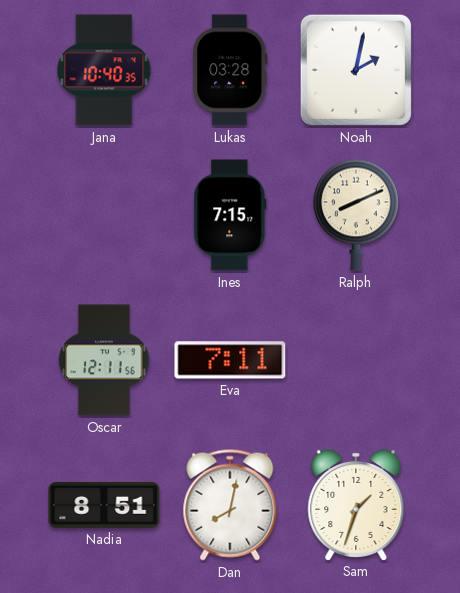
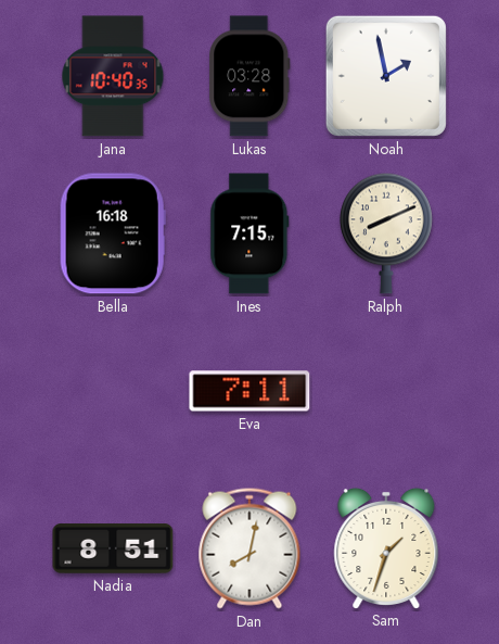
Noah: 2:02 -> 1:58 (386, 76)
Bella: none -> 16:18 (113, 233)
Oscar: 12:11 -> none (104, 360)
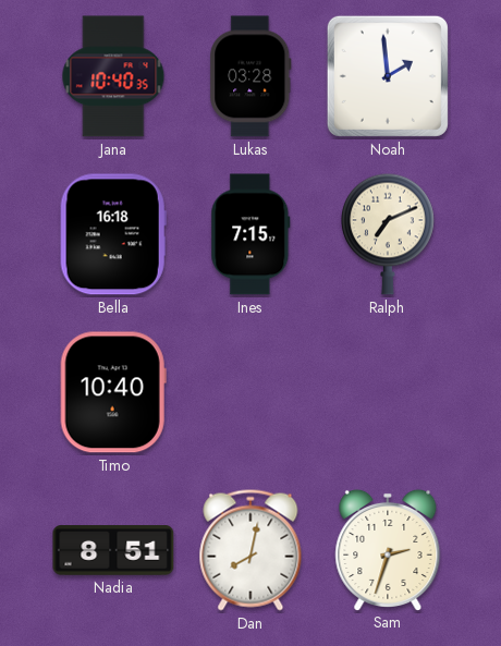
Noah: 1:58 -> 1:59 (388, 76)
Ralph: 8:11 -> 7:11 (389, 234)
Timo: none -> 10:40 (113, 392)
Eva: 7:11 -> none (250, 391)
Sam: 1:33 -> 2:33 (388, 549)
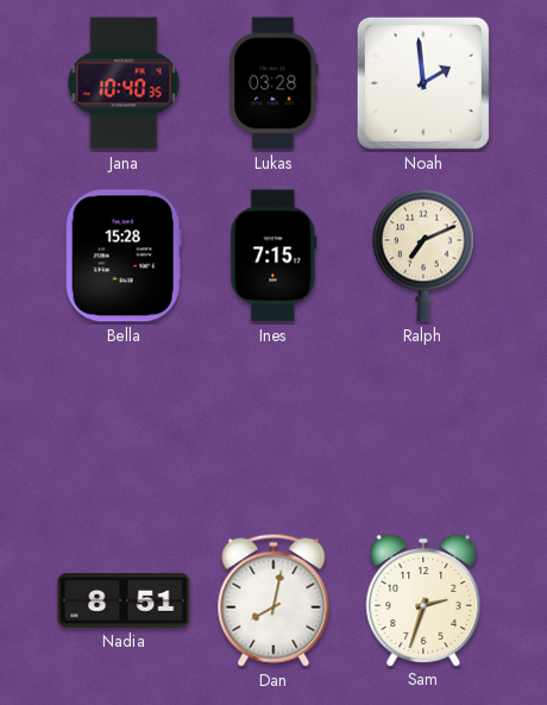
Bella: 16:18 -> 15:28 (124, 256)
Timo: 10:40 -> none (113, 392)
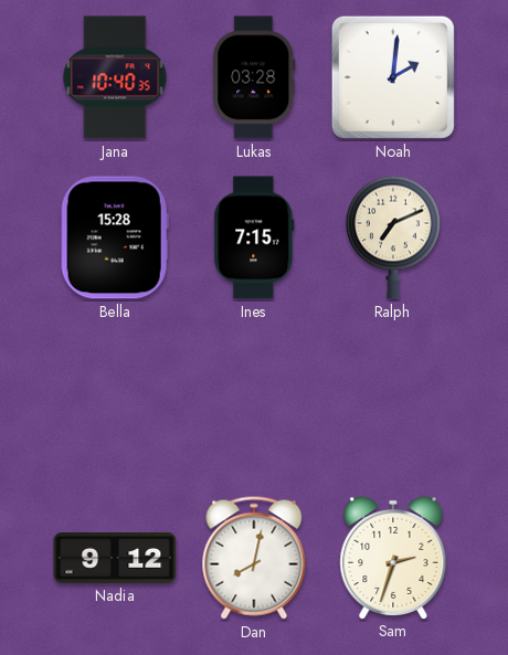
Noah: 1:59 -> 2:01 (393, 77)
Nadia: 8:51 -> 9:12 (115, 558)
